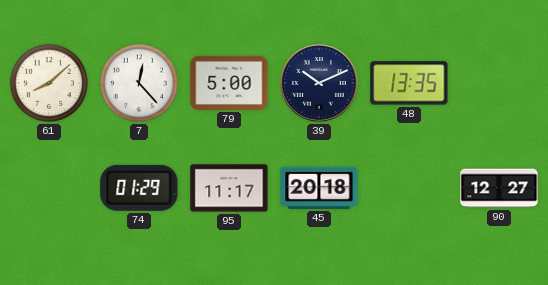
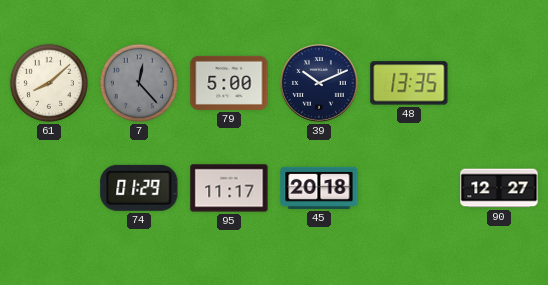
7 dial: white -> grey (139, 83)
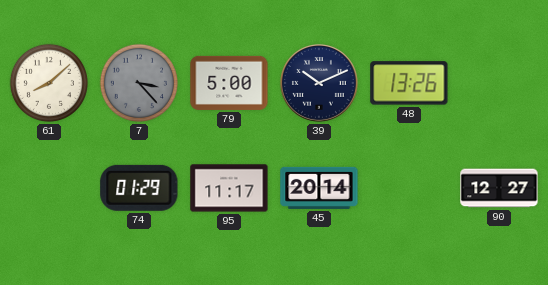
7: 12:23 -> 3:23 (139, 83)
48: 13:35 -> 13:26 (409, 83)
45: 20:18 -> 20:14 (319, 188)
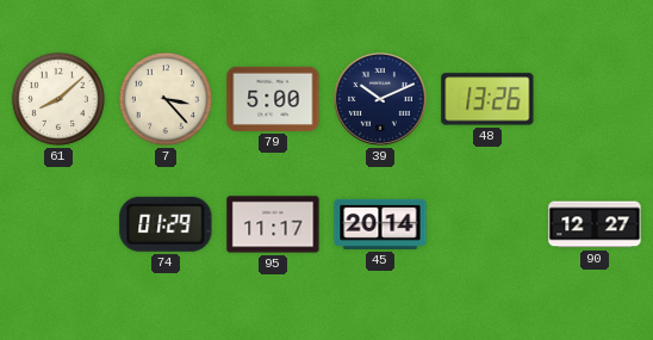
7 dial: grey -> cream (166, 99)
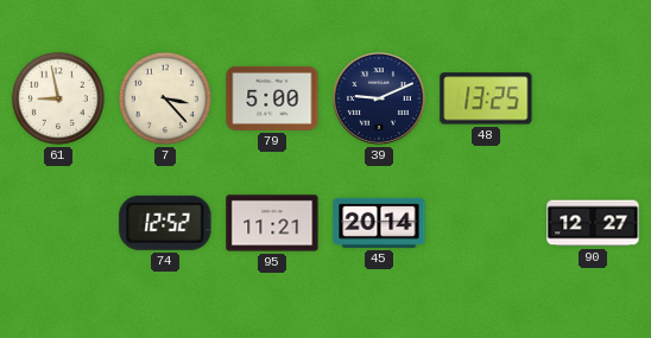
61: 8:08 -> 8:58 (58, 98)
39: 10:11 -> 9:11 (379, 98)
48: 13:26 -> 13:25 (486, 98)
74: 01:29 -> 12:52 (165, 223)
95: 11:17 -> 11:21 (272, 223)
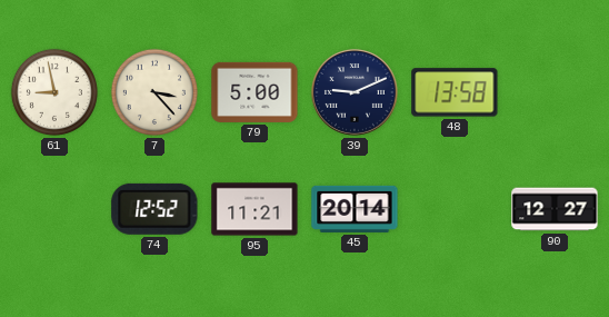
48: 13:25 -> 13:58 (455, 92)
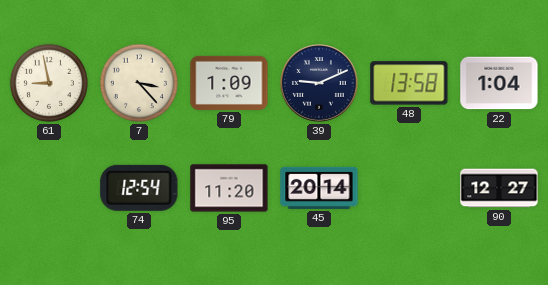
79: 5:00 -> 1:09 (229, 83)
22: none -> 1:04 (499, 83)
74: 12:52 -> 12:54 (139, 188)
95: 11:21 -> 11:20 (229, 188)
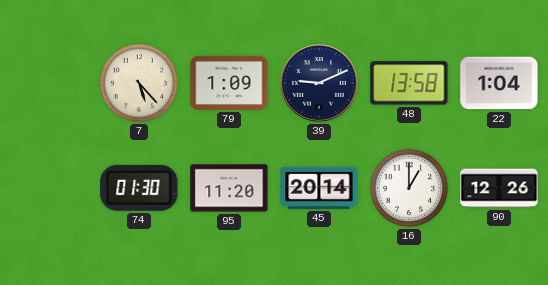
61: 8:58 -> none (49, 83)
7: 3:23 -> 5:23 (139, 83)
74: 12:54 -> 01:30 (139, 188)
16: none -> 1:00 (409, 188)
90: 12:27 -> 12:26 (499, 188)
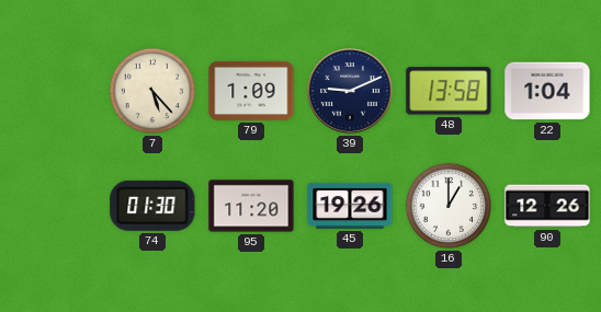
45: 20:14 -> 19:26 (350, 206)
